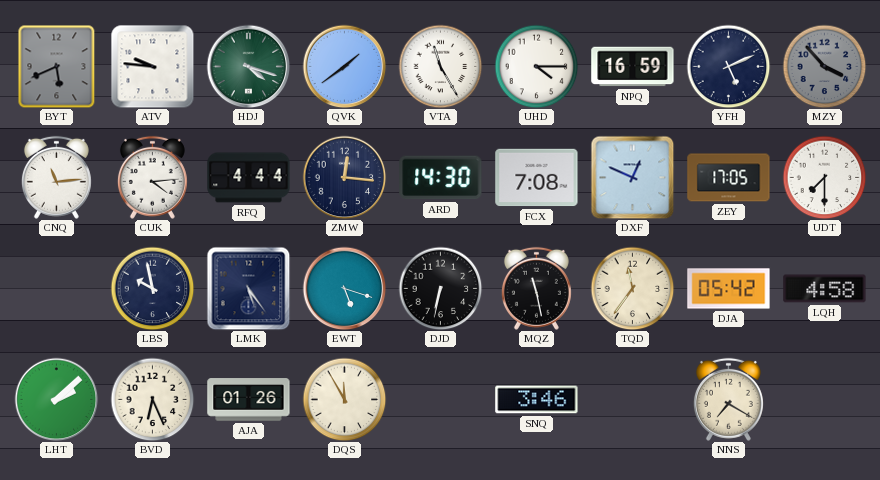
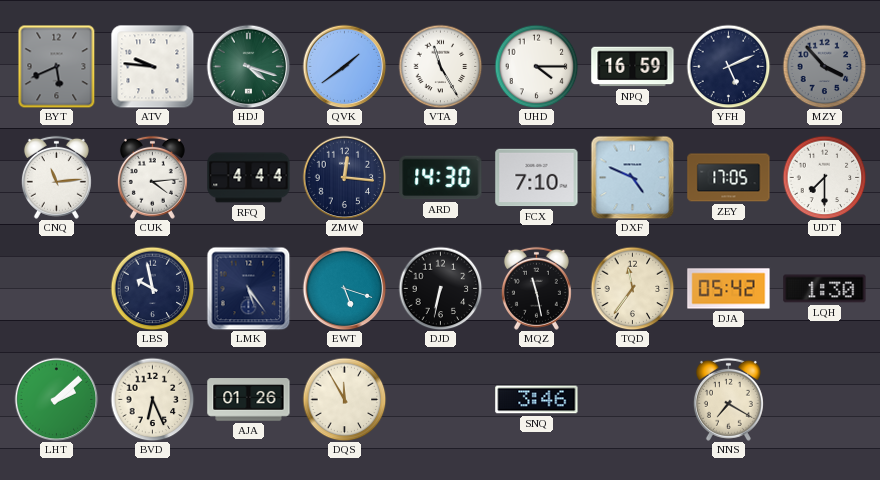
FCX: 7:08 -> 7:10 (537, 178)
DXF: 12:49 -> 4:49 (632, 177)
LQH: 4:58 -> 1:30 (825, 289)
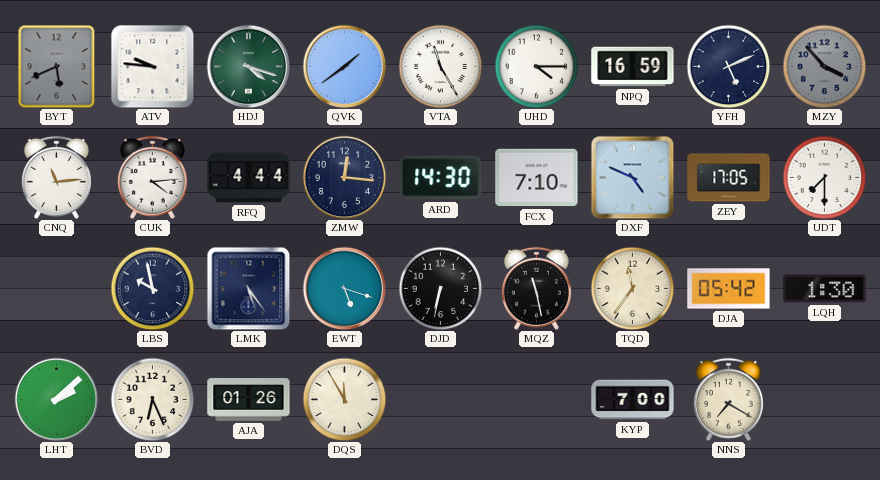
SNQ: 3:46 -> none (537, 400)
KYP: none -> 7:00 (633, 400)
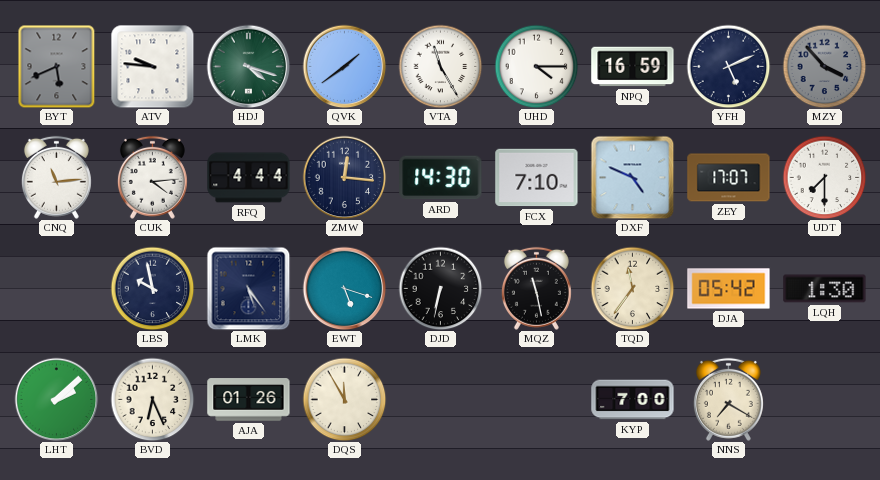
ZEY: 17:05 -> 17:07 (729, 178)
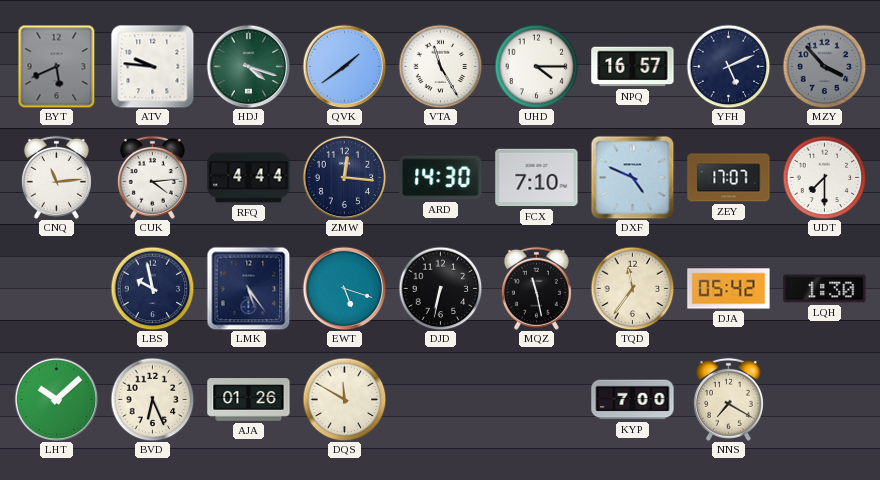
NPQ: 16:59 -> 16:57 (633, 67)
LHT: 2:08 -> 10:08 (56, 399)
DQS: 11:55 -> 11:50 (344, 399)
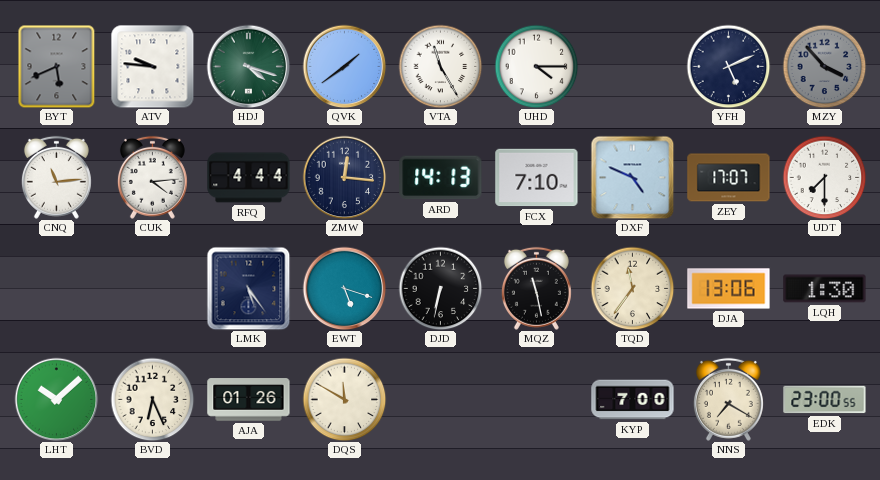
NPQ: 16:57 -> none (633, 67)
ARD: 14:30 -> 14:13 (441, 178)
LBS: 9:58 -> none (152, 288)
DJA: 05:42 -> 13:06 (729, 289)
EDK: none -> 23:00 (825, 400)
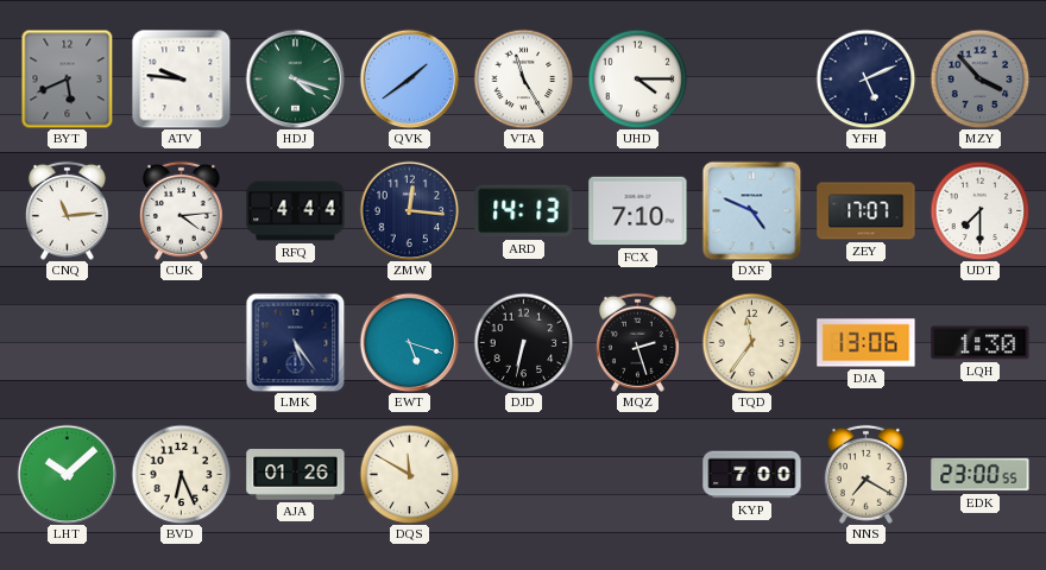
MQZ: 11:28 -> 2:27 (637, 342)
